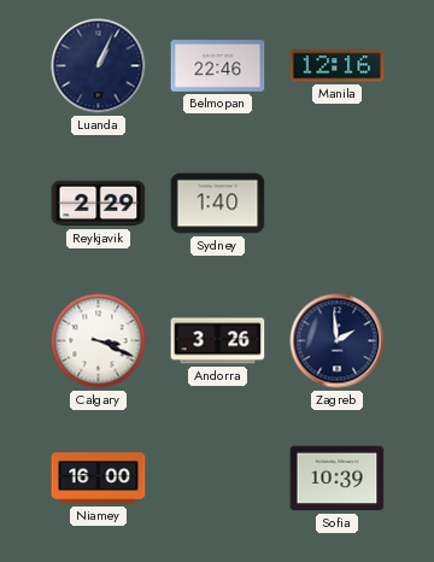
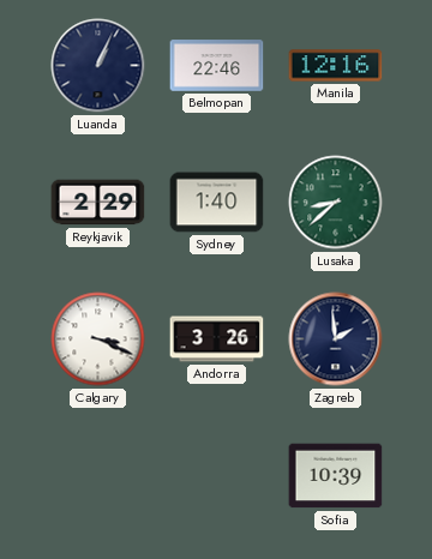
Lusaka: none -> 8:38 (336, 203)
Niamey: 16:00 -> none (99, 479)
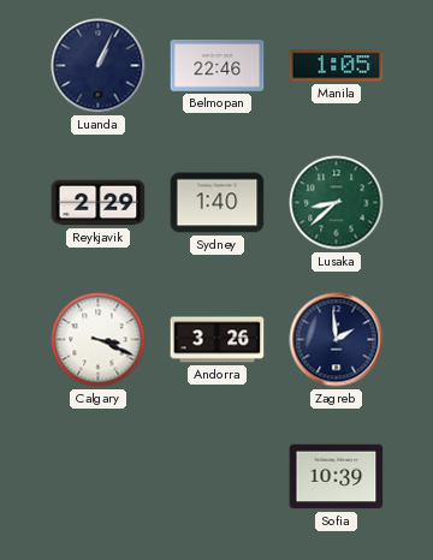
Manila: 12:16 -> 1:05 (337, 66)
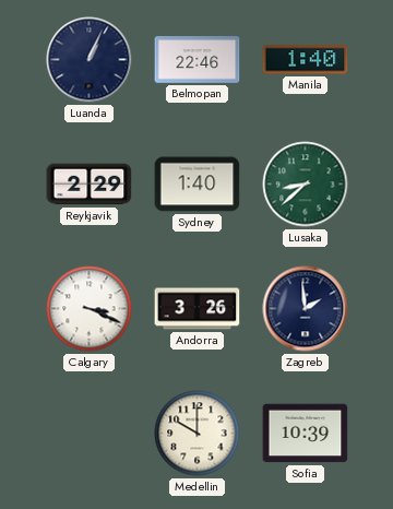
Manila: 1:05 -> 1:40 (306, 60)
Medellin: none -> 10:00 (198, 434)
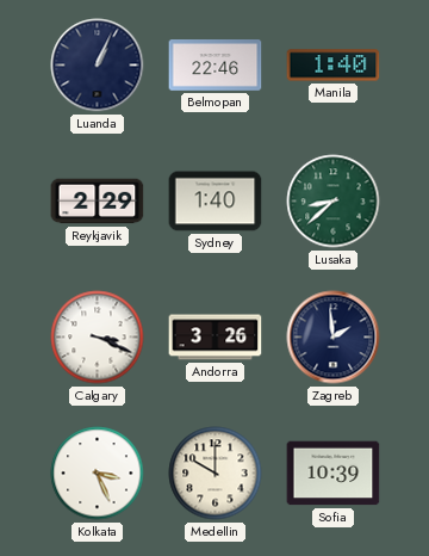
Kolkata: none -> 3:26 (98, 474)
